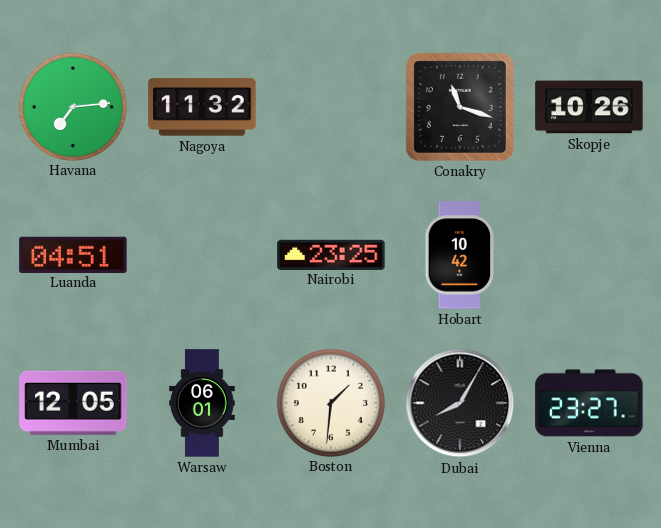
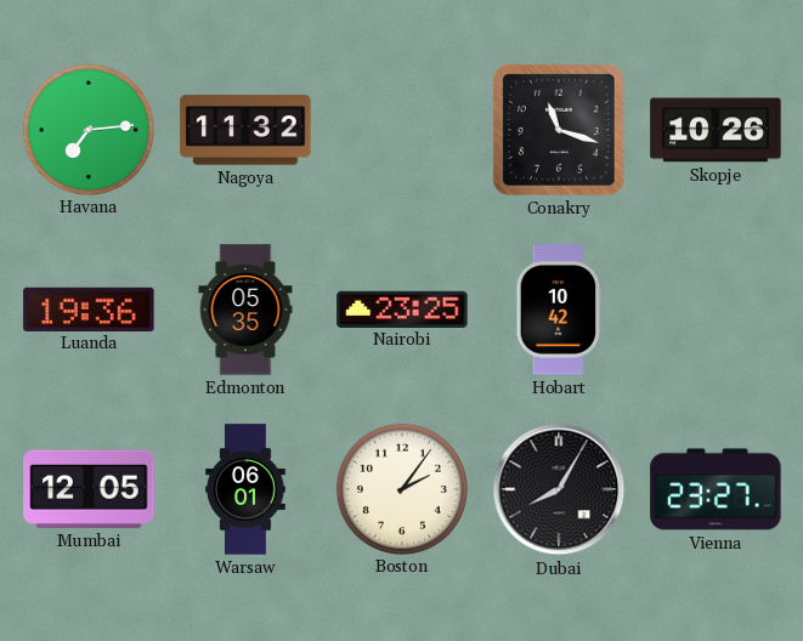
Luanda: 04:51 -> 19:36 (89, 308)
Edmonton: none -> 05:35 (245, 310)
Boston: 1:31 -> 2:06 (401, 488)
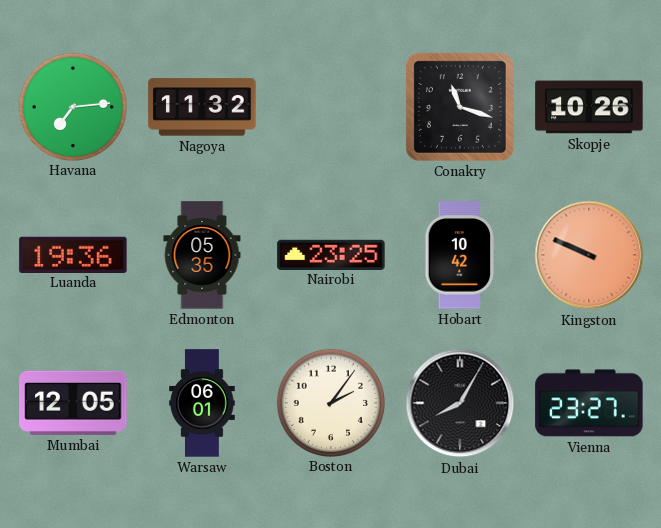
Kingston: none -> 9:49 (589, 255)
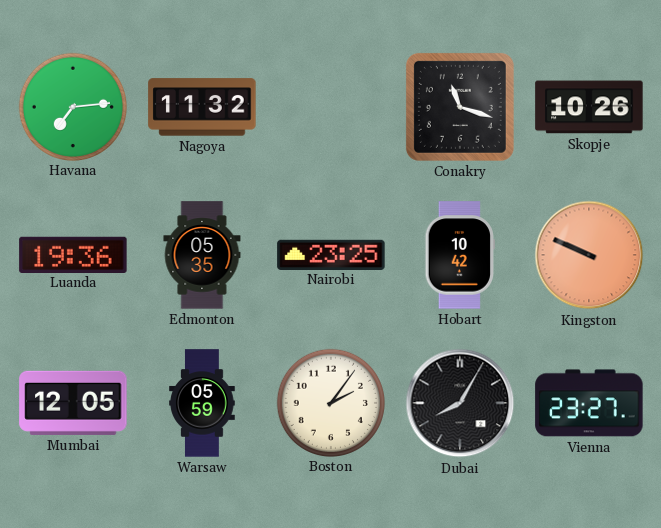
Warsaw: 06:01 -> 05:59 (202, 403)
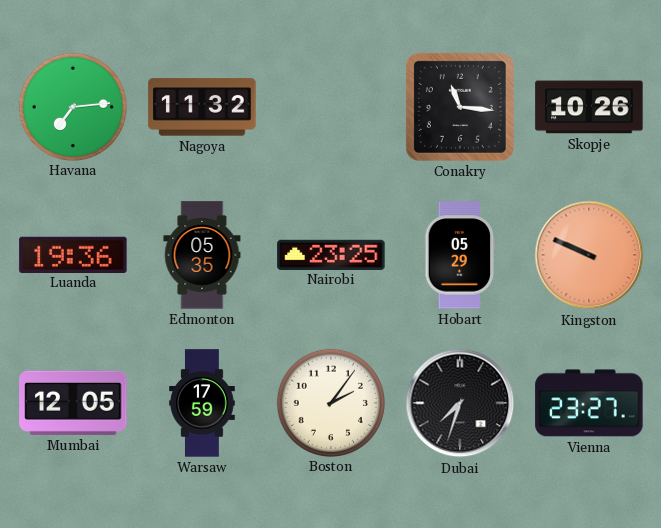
Conakry: 11:18 -> 11:16 (460, 107)
Hobart: 10:42 -> 05:29 (460, 255)
Warsaw: 05:59 -> 17:59 (202, 403)
Dubai: 8:05 -> 7:33 (460, 403)
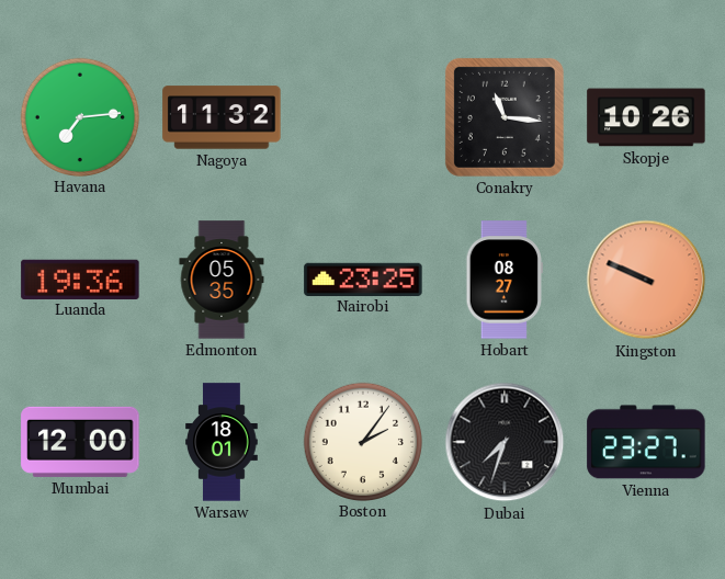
Hobart: 05:29 -> 08:27 (505, 280)
Mumbai: 12:05 -> 12:00 (80, 442)
Warsaw: 17:59 -> 18:01 (222, 442)
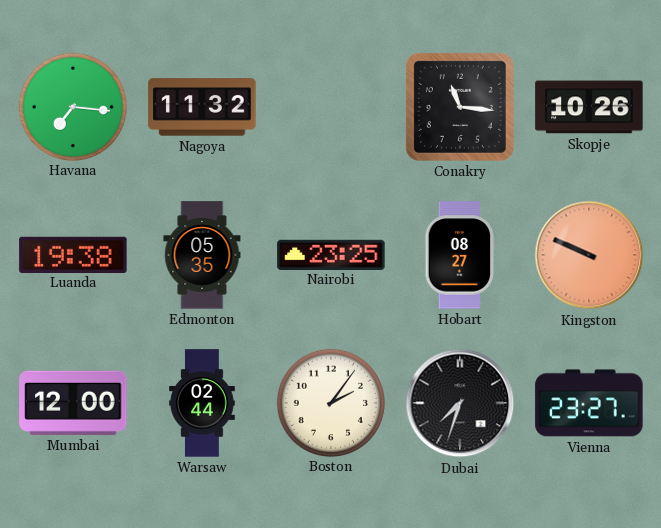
Havana: 7:14 -> 7:16 (72, 106)
Luanda: 19:36 -> 19:38 (73, 254)
Warsaw: 18:01 -> 02:44 (202, 403)
